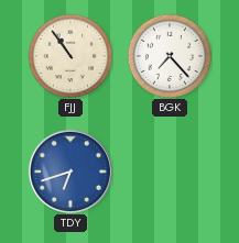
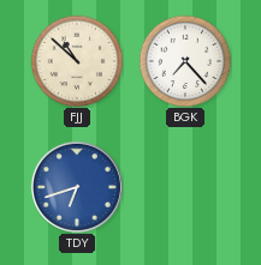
FJJ: 10:54 -> 10:52 (77, 61)
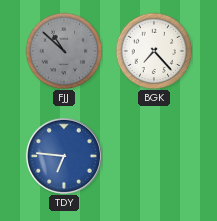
FJJ dial: cream -> grey (64, 51)
TDY: 6:42 -> 6:46 (64, 156)
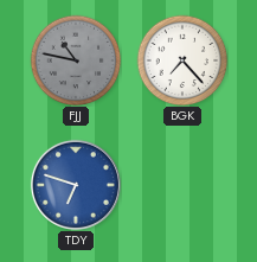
FJJ: 10:52 -> 10:47 (76, 60)
TDY: 6:46 -> 6:48 (76, 185)
